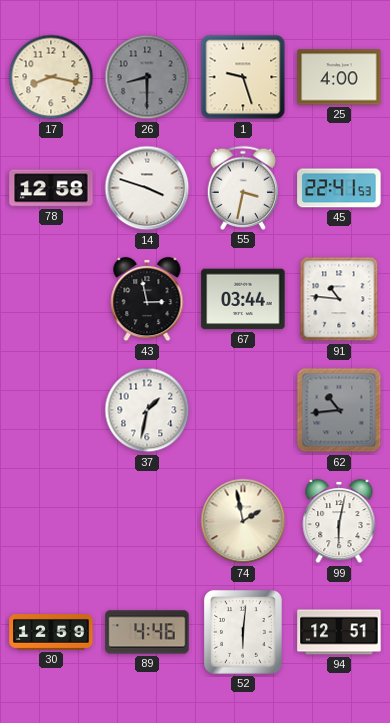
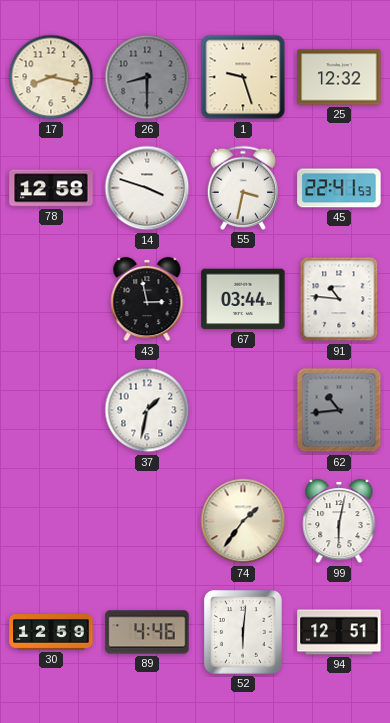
25: 4:00 -> 12:32 (339, 77)
74: 1:58 -> 1:36 (243, 521)
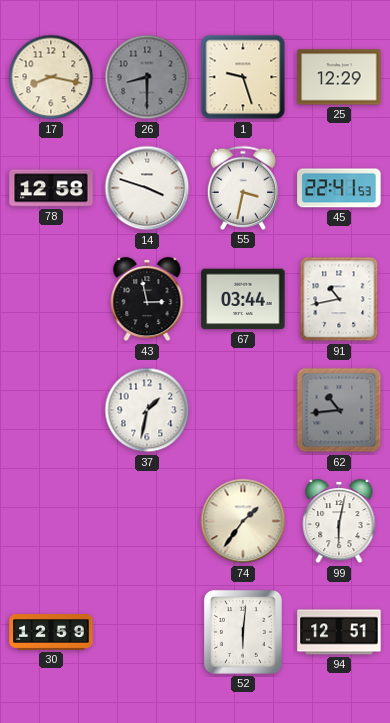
25: 12:32 -> 12:29 (339, 77)
91: 10:46 -> 10:43 (339, 299)
89: 4:46 -> none (147, 632)
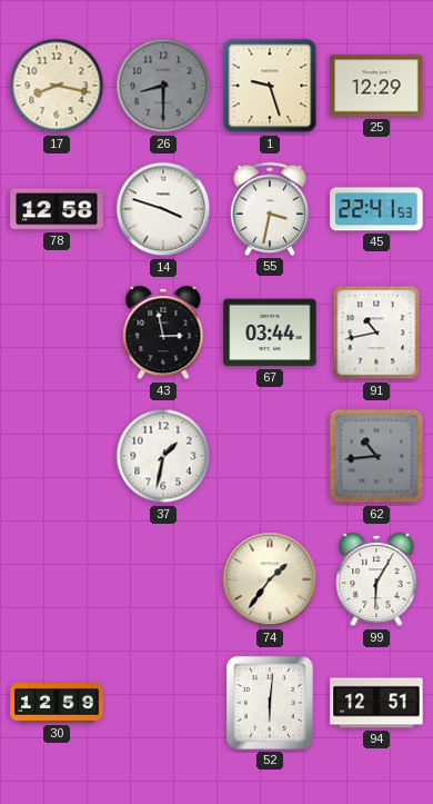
99: 6:02 -> 6:05 (376, 579)
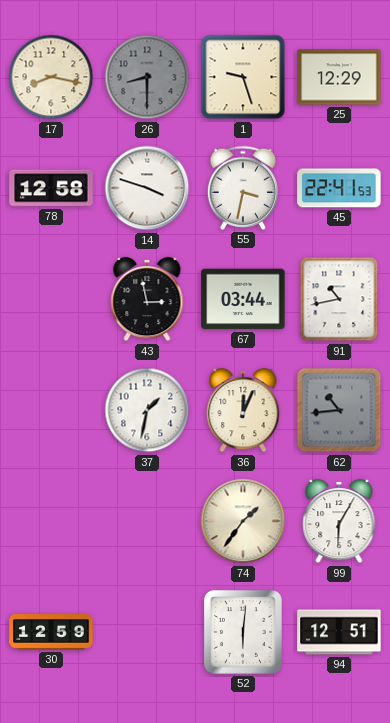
36: none -> 12:04 (243, 410)
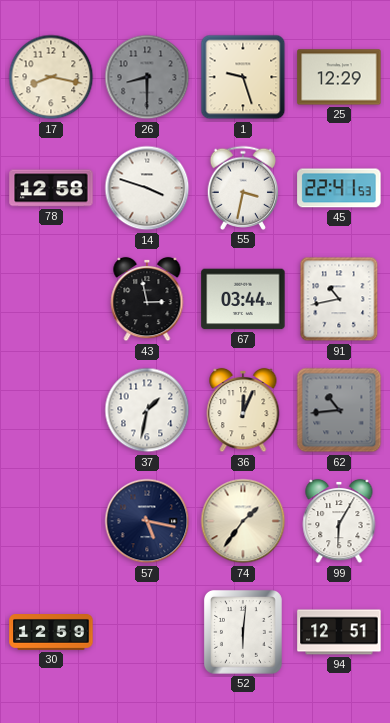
57: none -> 5:17 (147, 521)
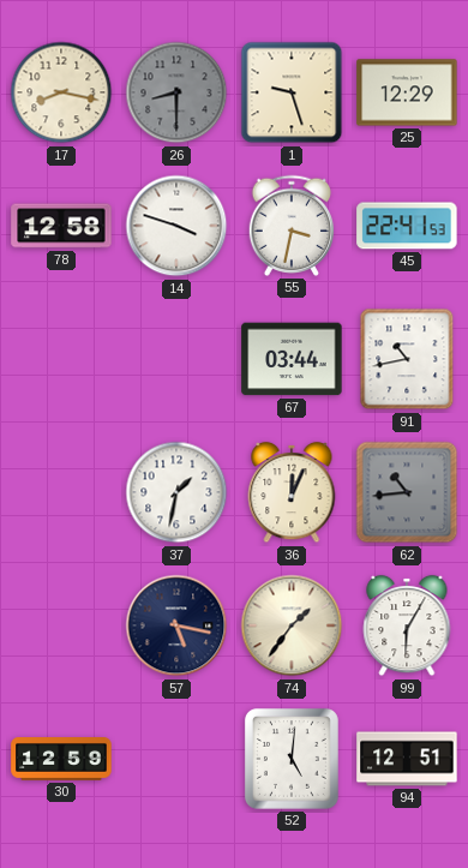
43: 2:58 -> none (147, 299)
52: 6:01 -> 5:01 (292, 759)
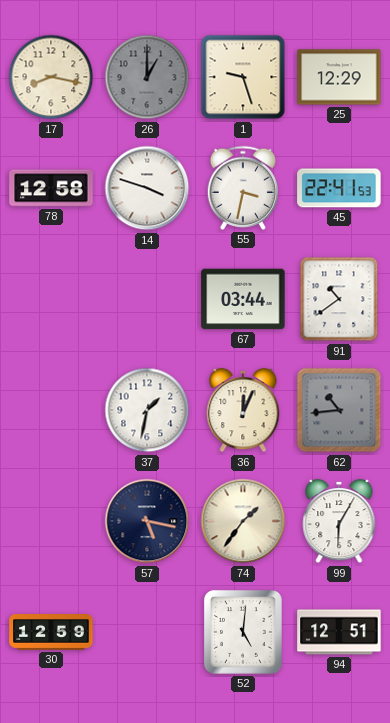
26: 8:30 -> 1:00 (147, 77)
91: 10:43 -> 10:39 (339, 299)
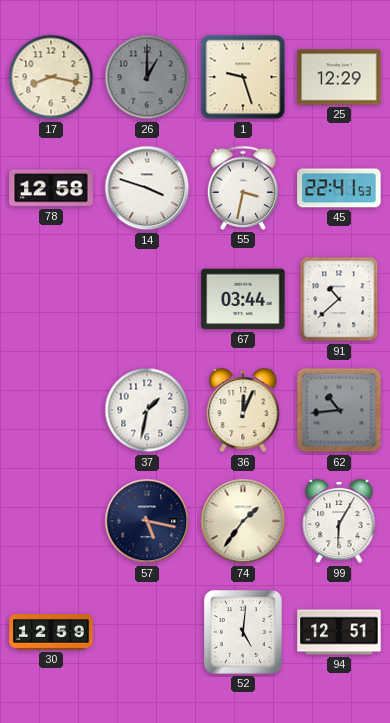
91: 10:39 -> 10:38 (339, 299)
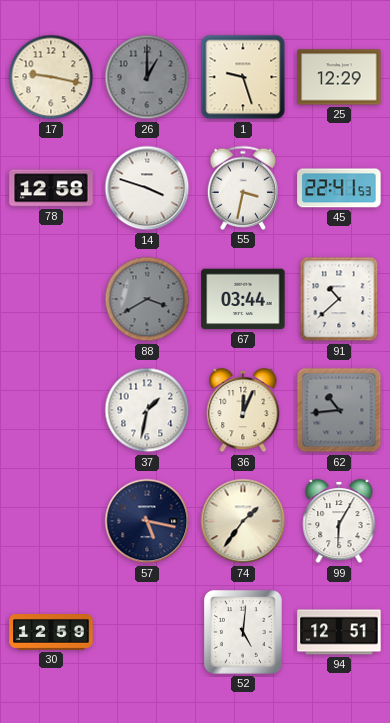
17: 8:17 -> 9:17 (51, 77)
88: none -> 3:40 (147, 299)
